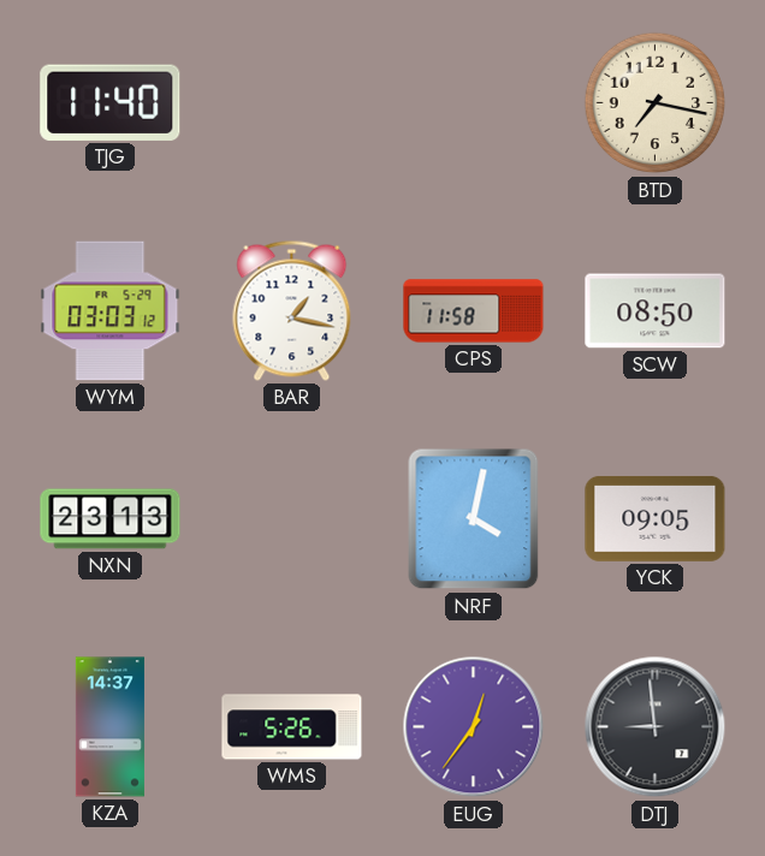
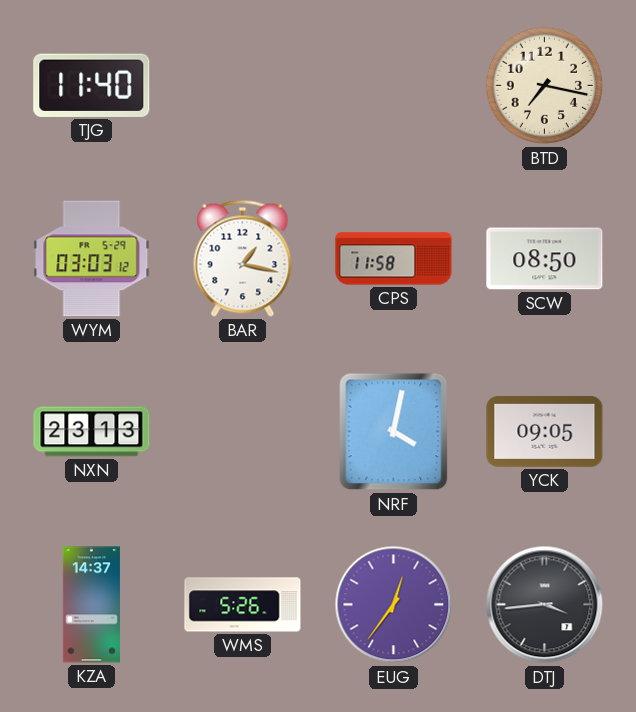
DTJ: 8:59 -> 3:44 (545, 605)
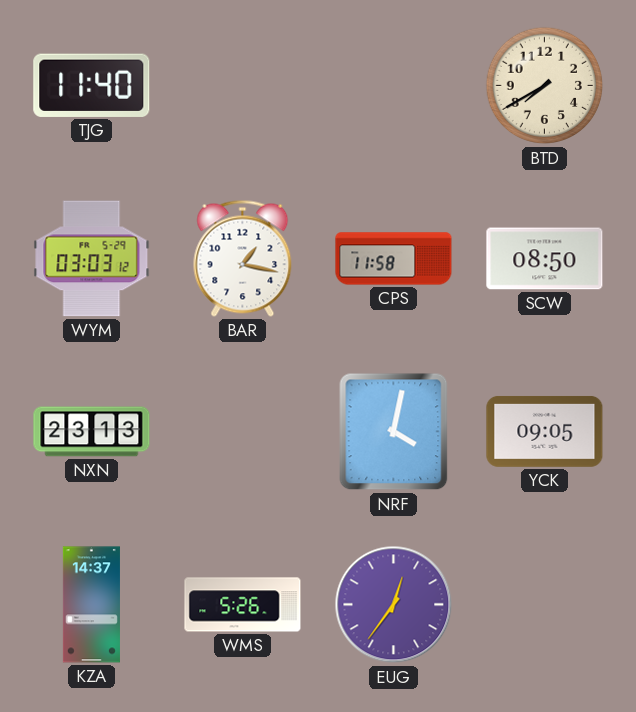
BTD: 7:17 -> 7:40 (545, 86)
DTJ: 3:44 -> none (545, 605)
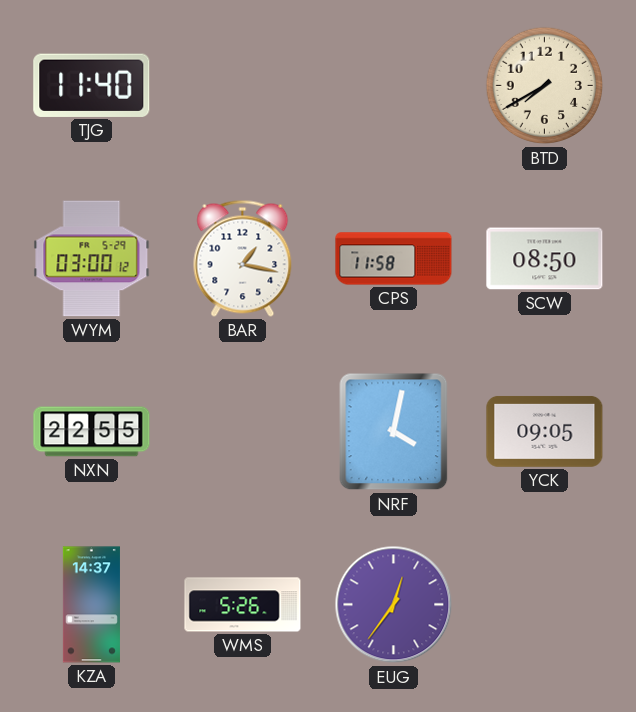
WYM: 03:03 -> 03:00 (92, 259)
NXN: 23:13 -> 22:55 (92, 432)
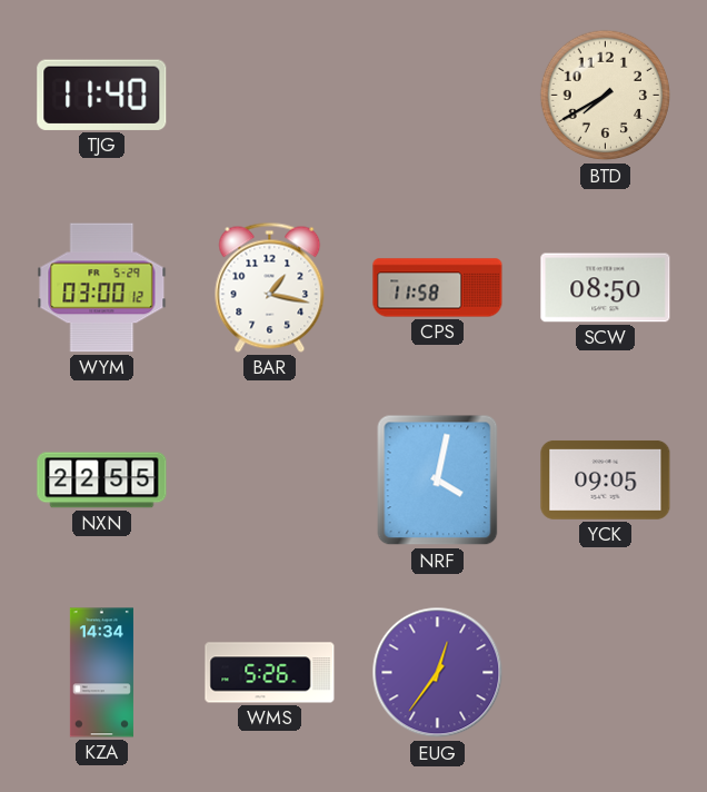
KZA: 14:37 -> 14:34 (101, 673)
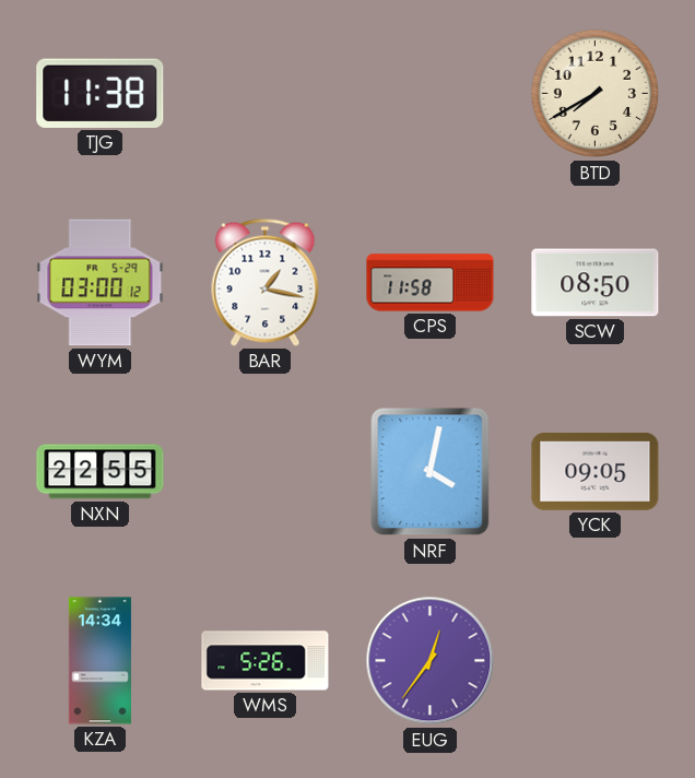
TJG: 11:40 -> 11:38 (101, 93)
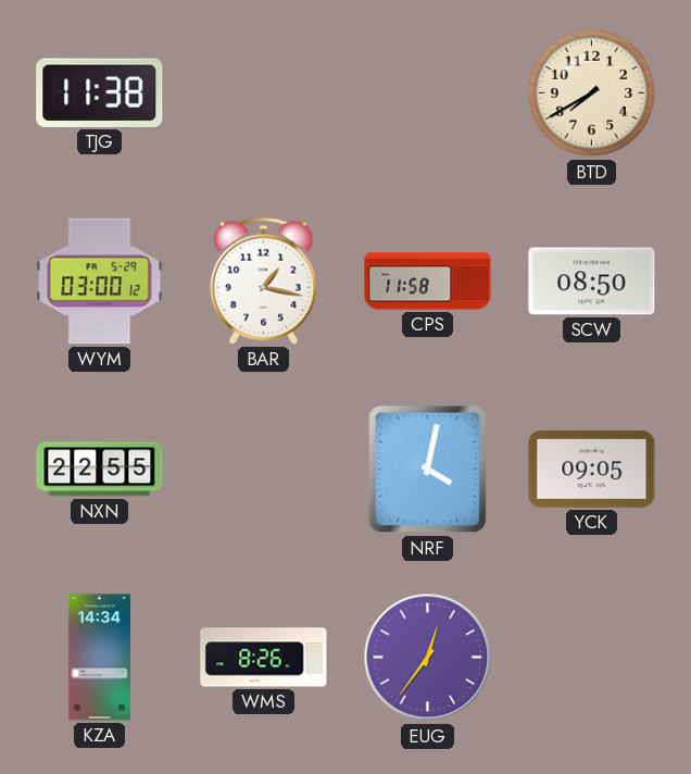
WMS: 5:26 -> 8:26 (264, 658)
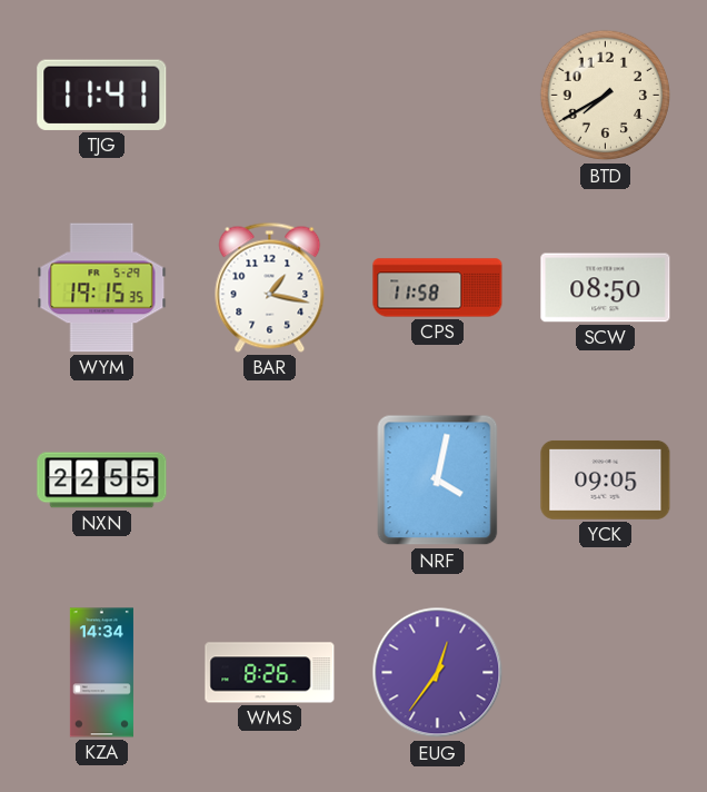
TJG: 11:38 -> 11:41 (102, 95)
WYM: 03:00 -> 19:15 (102, 288)
